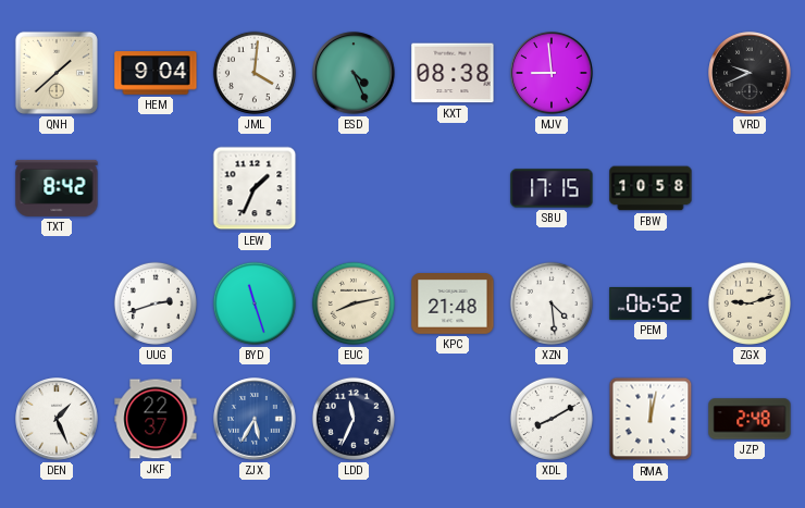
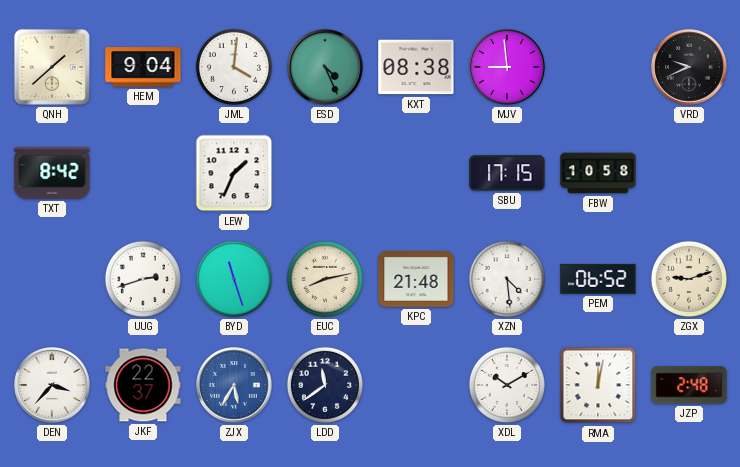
DEN: 1:26 -> 3:37 (52, 385)
LDD: 11:34 -> 11:39 (325, 385)
XDL: 8:10 -> 10:10 (507, 385)
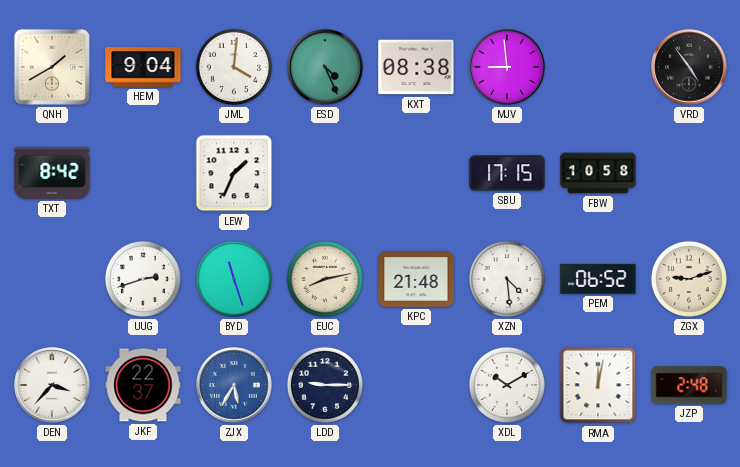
QNH: 1:38 -> 1:40 (52, 67)
VRD: 9:41 -> 4:54 (689, 67)
LDD: 11:39 -> 9:15 (325, 385)
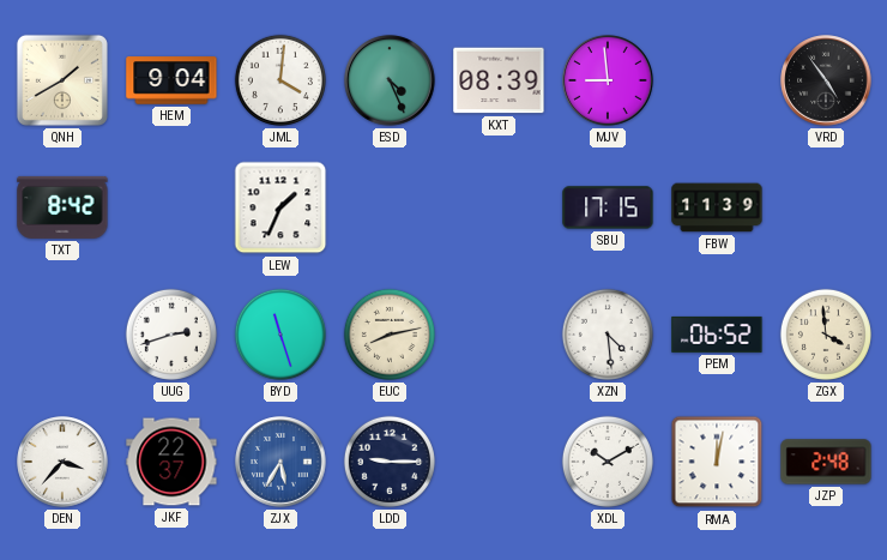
KXT: 08:38 -> 08:39 (499, 80)
FBW: 10:58 -> 11:39 (717, 207)
KPC: 21:48 -> none (416, 280)
ZGX: 9:12 -> 3:59 (826, 335)
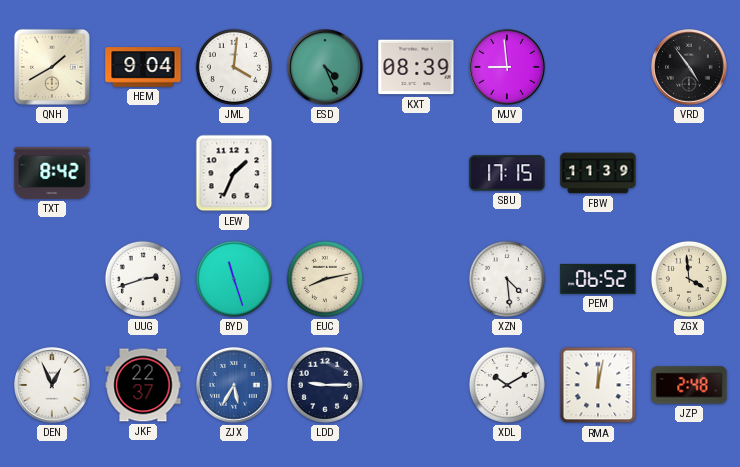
DEN: 3:37 -> 12:56 (52, 385)
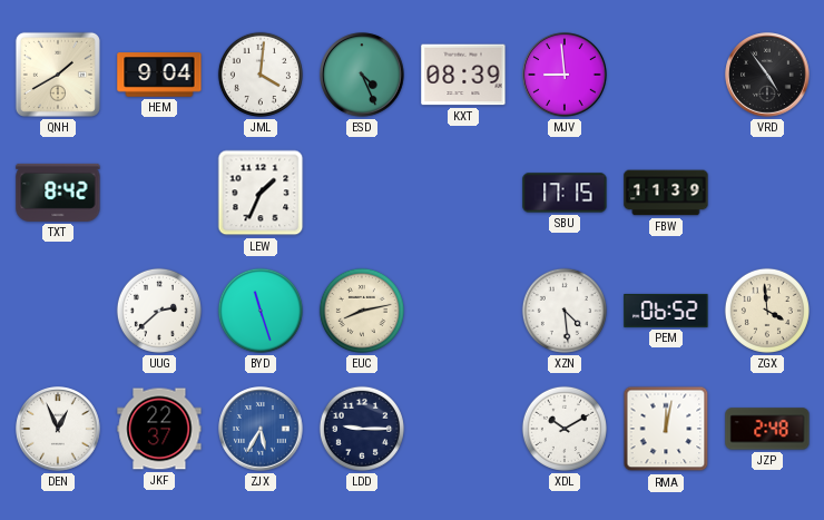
UUG: 2:42 -> 2:38 (159, 311)
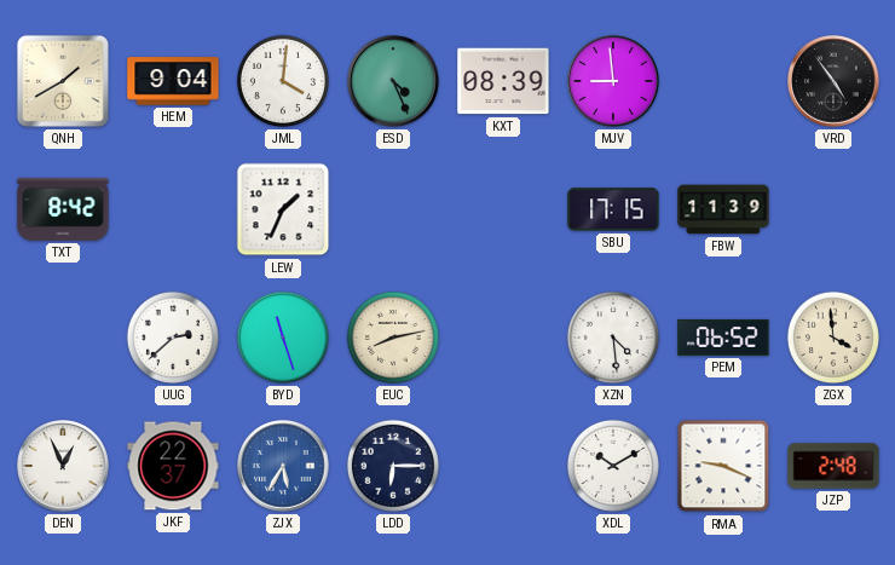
LDD: 9:15 -> 6:15 (393, 466)
RMA: 12:02 -> 9:19 (723, 466)
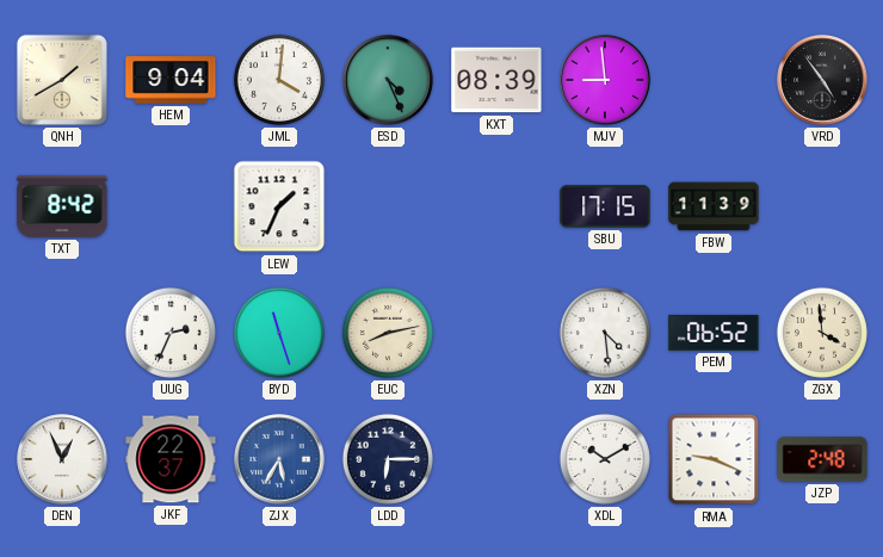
UUG: 2:38 -> 2:34 (171, 333)
